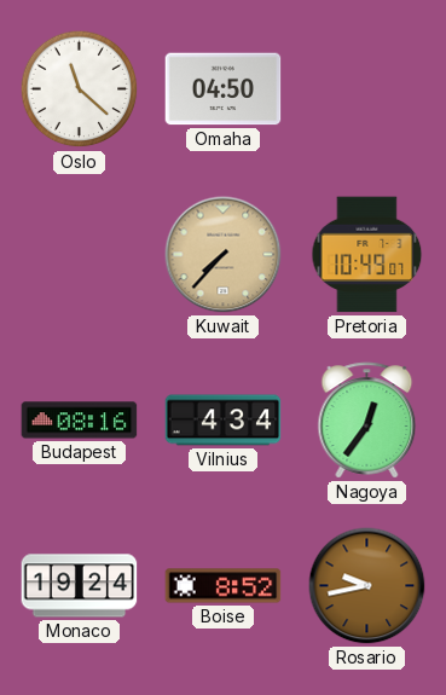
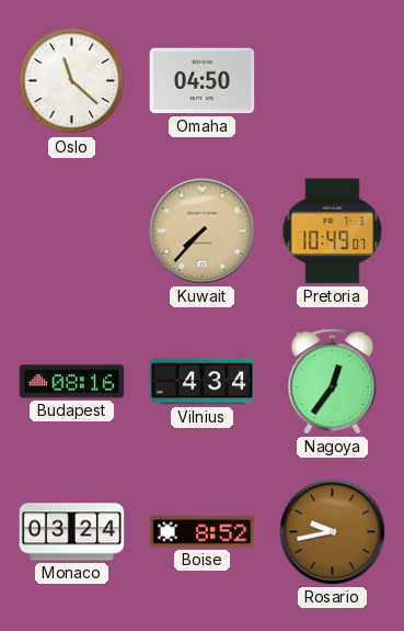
Monaco: 19:24 -> 03:24 (72, 532)
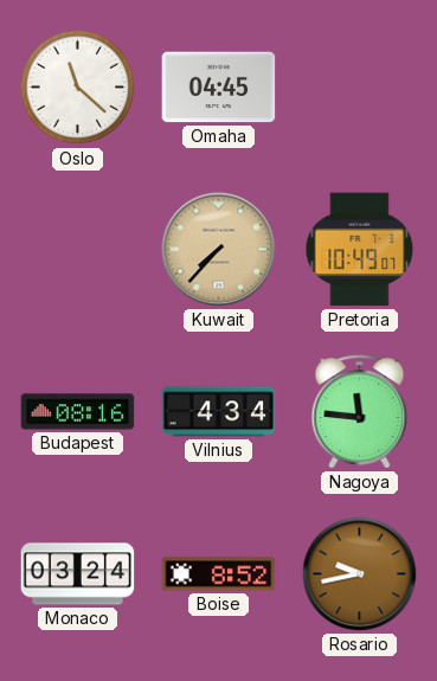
Omaha: 04:50 -> 04:45 (219, 88)
Nagoya: 12:36 -> 11:46 (360, 412)
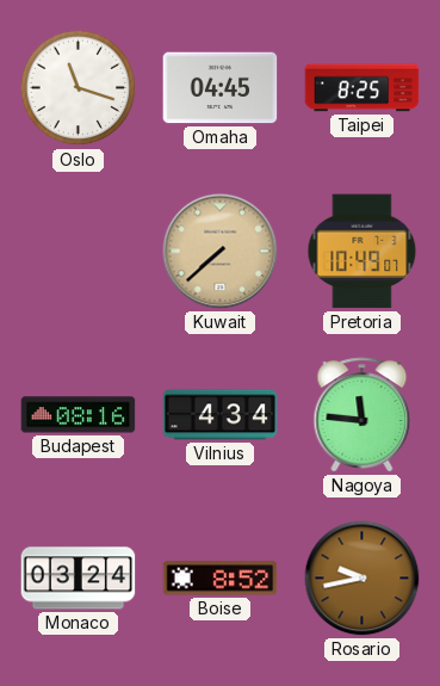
Oslo: 11:22 -> 11:18 (79, 88)
Taipei: none -> 8:25 (362, 88)
Kuwait: 7:37 -> 7:38 (221, 252)
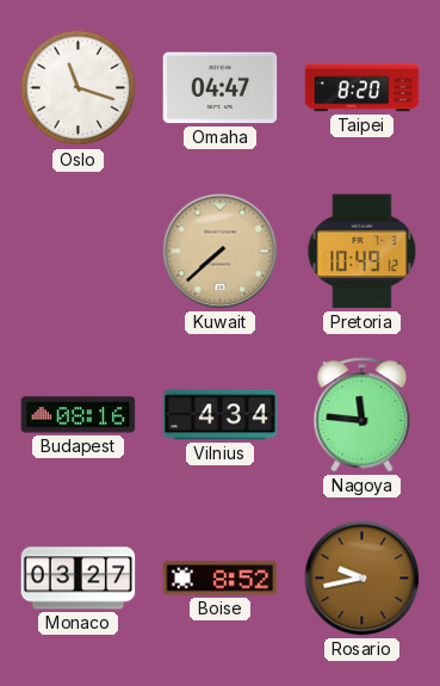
Omaha: 04:45 -> 04:47 (221, 88)
Taipei: 8:25 -> 8:20 (362, 88)
Pretoria: 10:49:07 -> 10:49:12 (362, 252)
Monaco: 03:24 -> 03:27 (79, 579)
